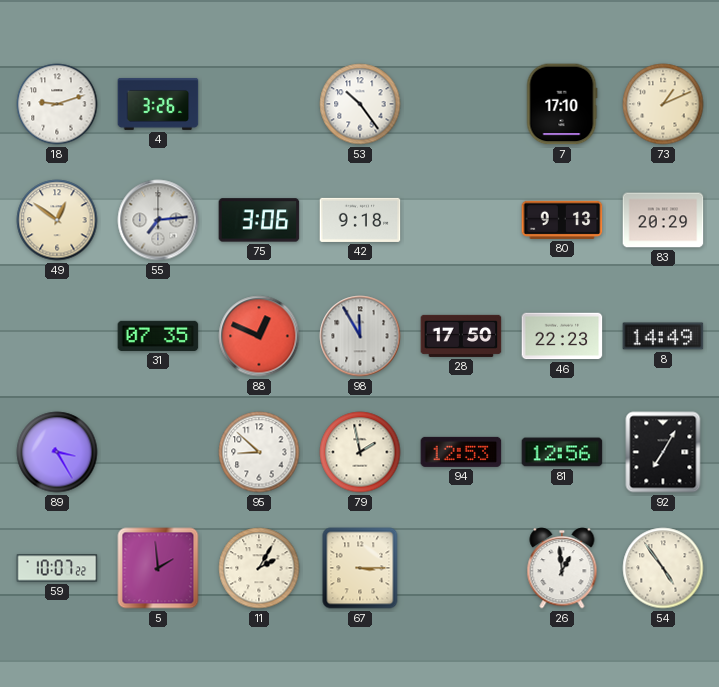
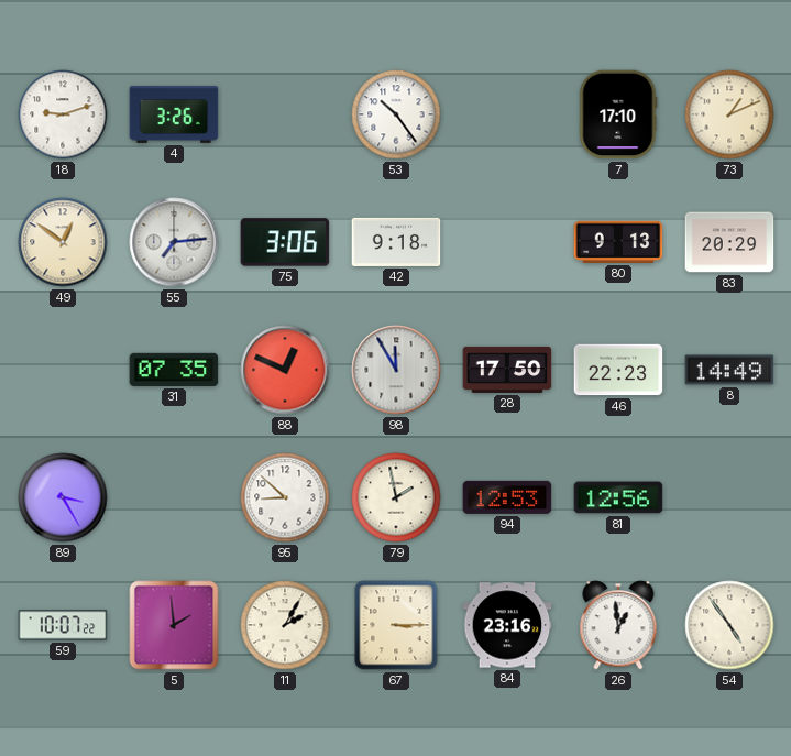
92: 7:05 -> none (663, 452)
84: none -> 23:16 (507, 625)
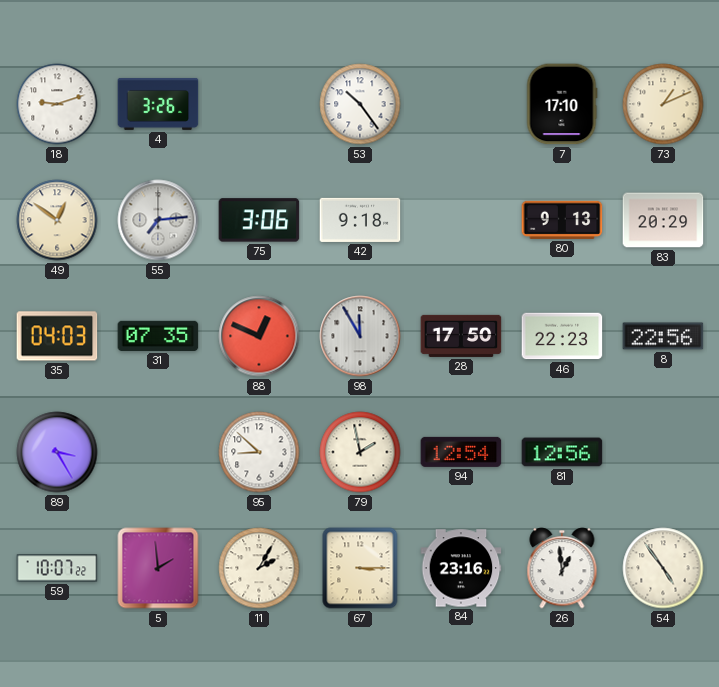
35: none -> 04:03 (57, 336)
8: 14:49 -> 22:56 (663, 336)
94: 12:53 -> 12:54 (461, 452)
